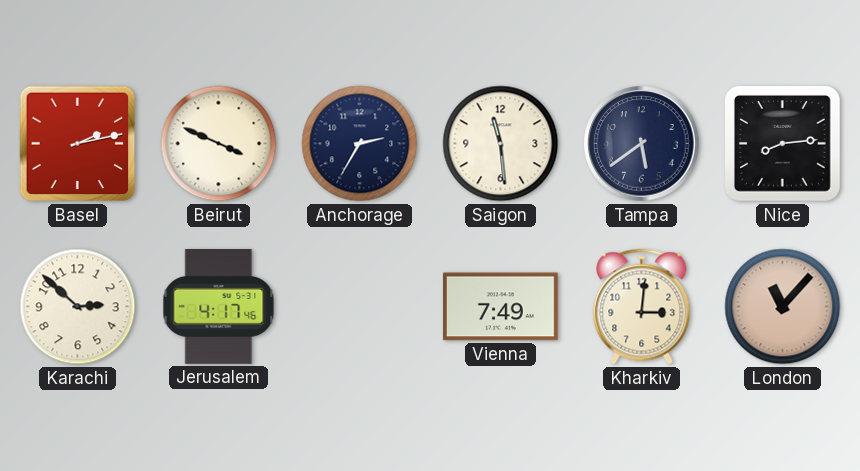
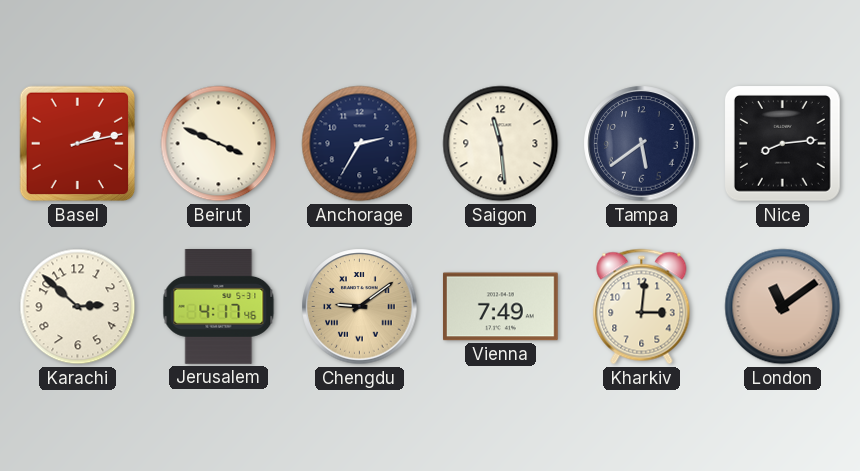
Chengdu: none -> 9:09 (360, 307)
London: 11:07 -> 11:09 (783, 307)
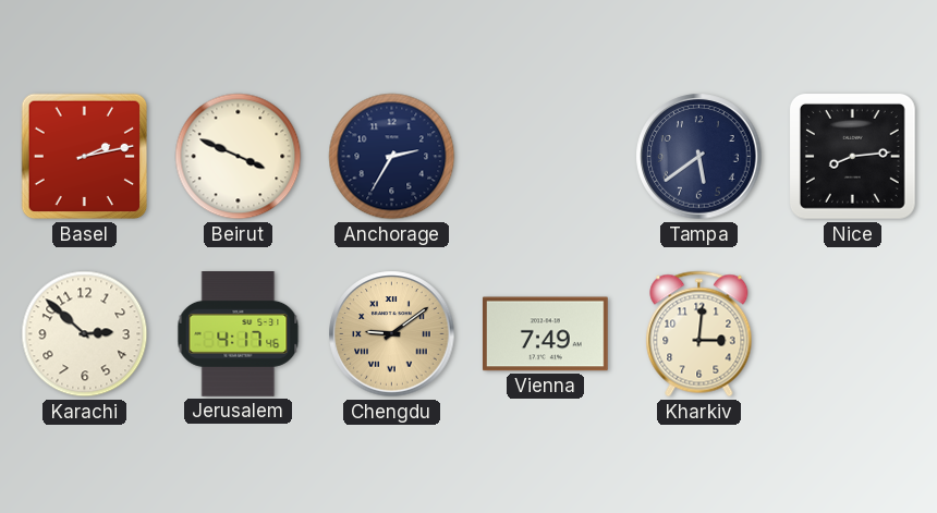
Saigon: 11:29 -> none (501, 144)
London: 11:09 -> none (783, 307)
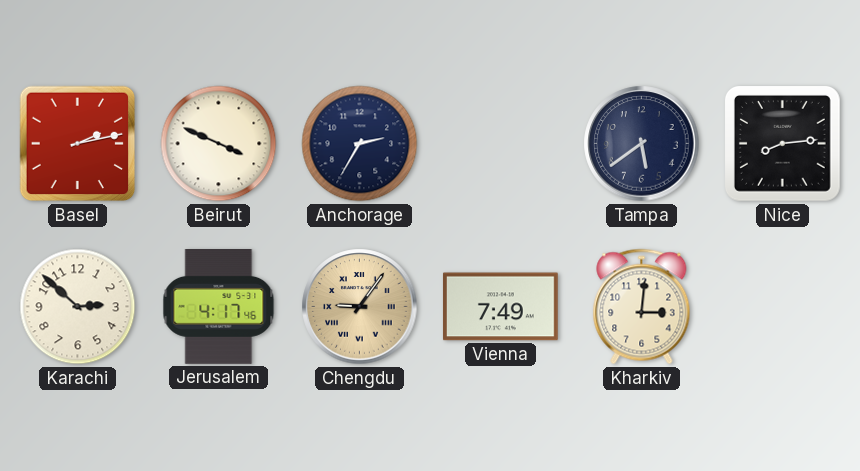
Chengdu: 9:09 -> 9:06 (360, 307)
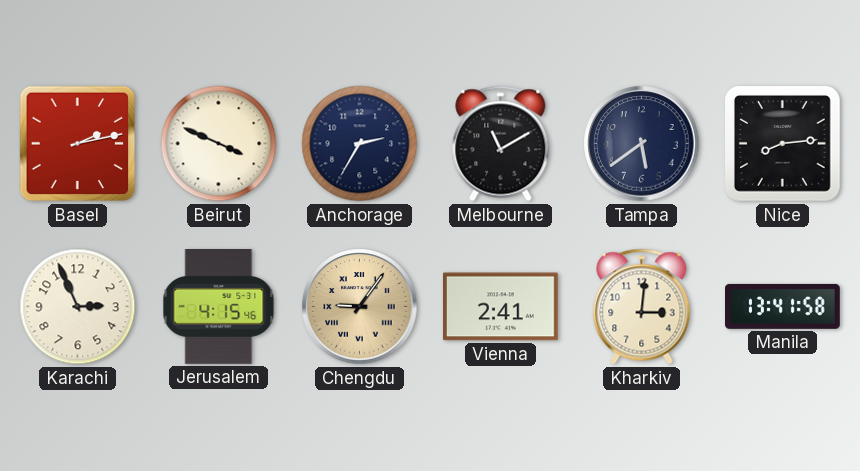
Melbourne: none -> 11:10 (501, 144)
Karachi: 2:52 -> 2:56 (78, 307)
Jerusalem: 4:17 -> 4:15 (219, 307)
Vienna: 7:49 -> 2:41 (500, 307)
Manila: none -> 13:41 (783, 306)
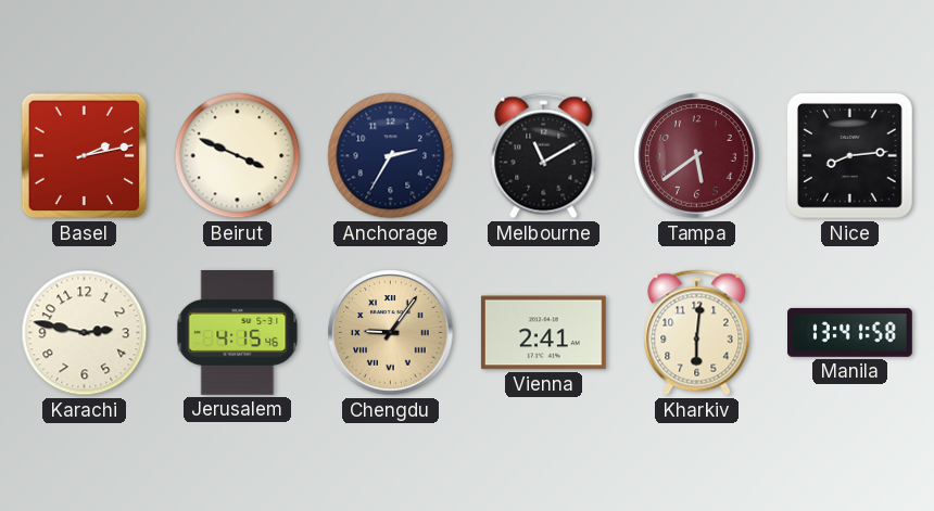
Tampa dial: navy -> burgundy (697, 156)
Karachi: 2:56 -> 2:47 (85, 333)
Kharkiv: 3:01 -> 6:01 (697, 333)
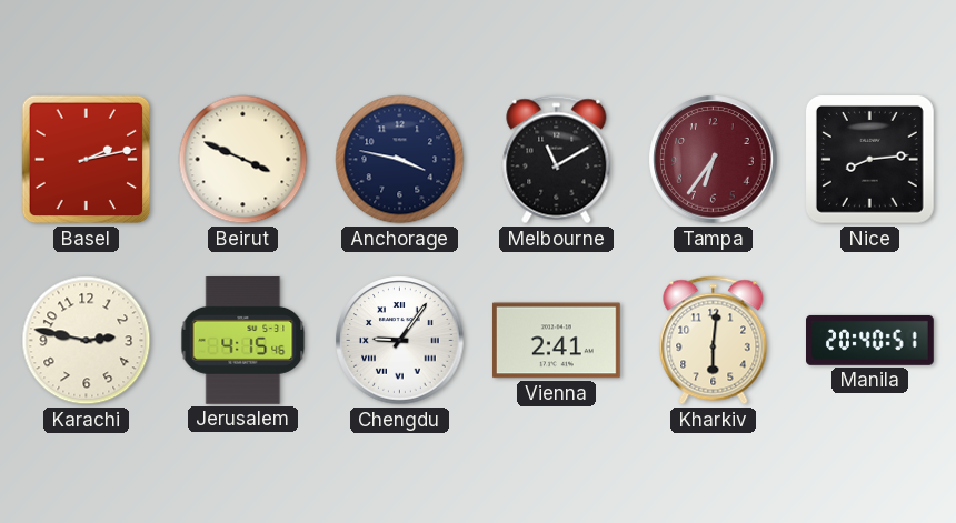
Anchorage: 2:35 -> 3:47 (400, 160)
Tampa: 5:39 -> 6:36 (714, 160)
Chengdu dial: champagne -> white (400, 341)
Manila: 13:41 -> 20:40 (870, 340)
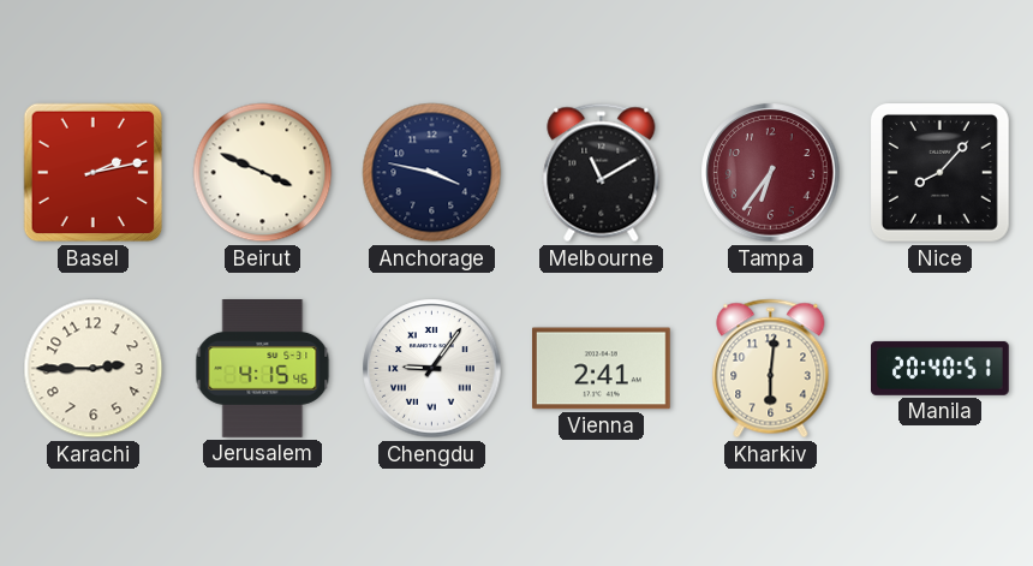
Nice: 8:14 -> 8:07 (939, 172)
Karachi: 2:47 -> 2:45 (94, 369)
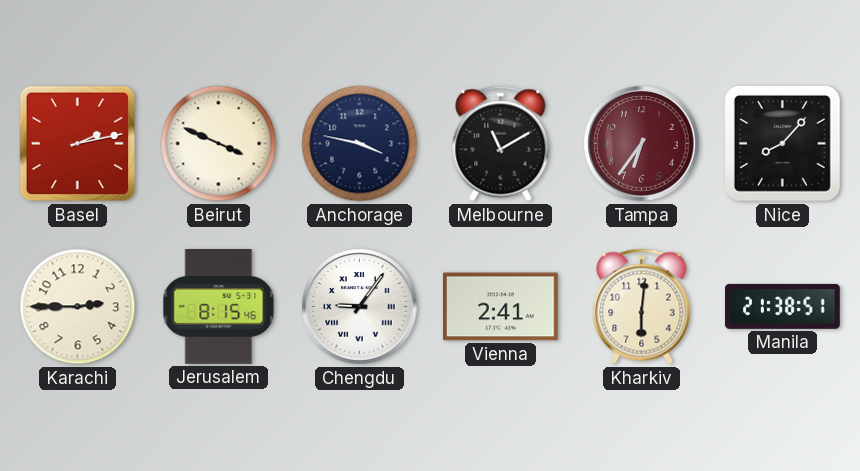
Jerusalem: 4:15 -> 8:15 (219, 307)
Manila: 20:40 -> 21:38 (783, 306)
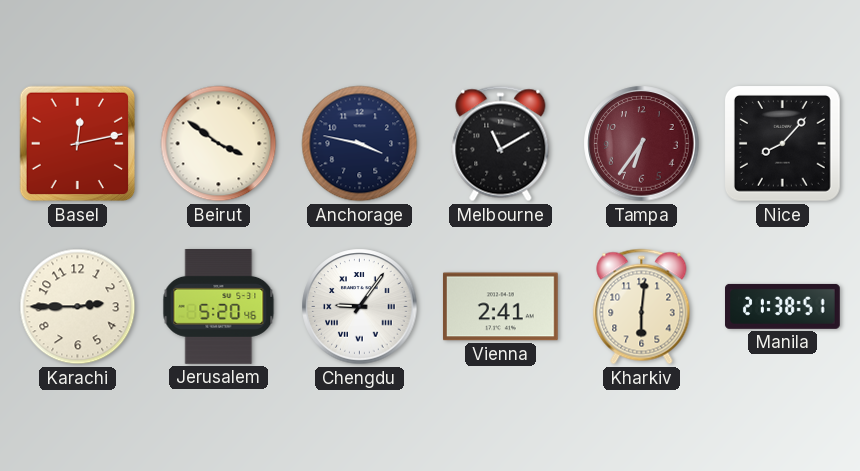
Basel: 2:13 -> 12:13 (78, 144)
Beirut: 3:49 -> 3:51 (219, 144)
Jerusalem: 8:15 -> 5:20 (219, 307)
